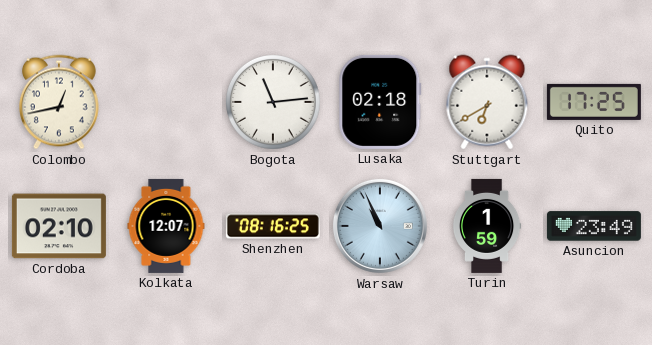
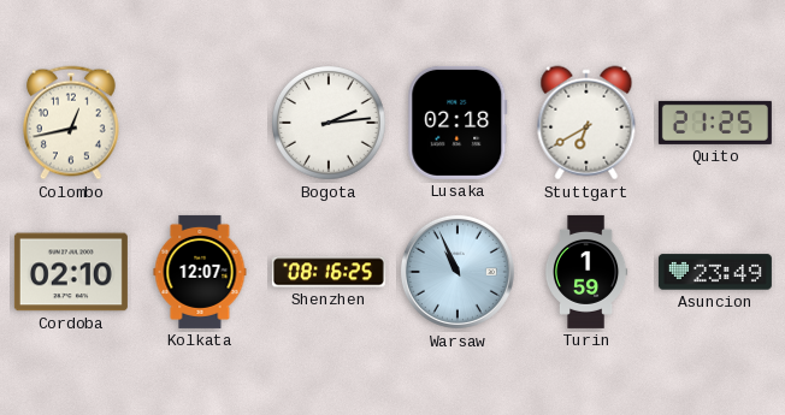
Bogota: 11:14 -> 2:14 (330, 124)
Quito: 17:25 -> 21:25 (715, 123)
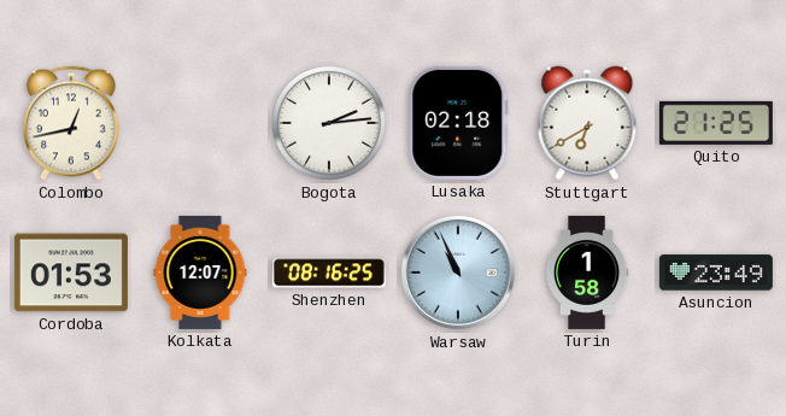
Cordoba: 02:10 -> 01:53 (71, 273)
Turin: 1:59 -> 1:58 (587, 273)
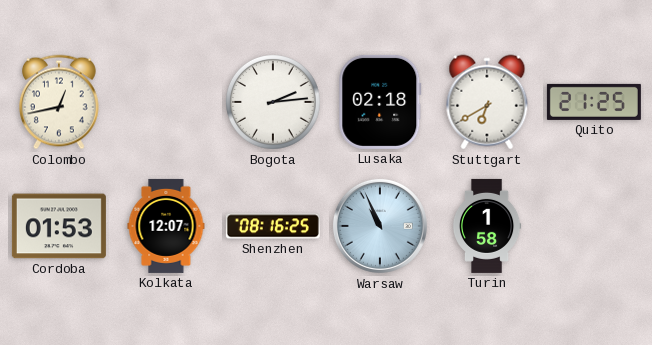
Asuncion: 23:49 -> none (716, 273)
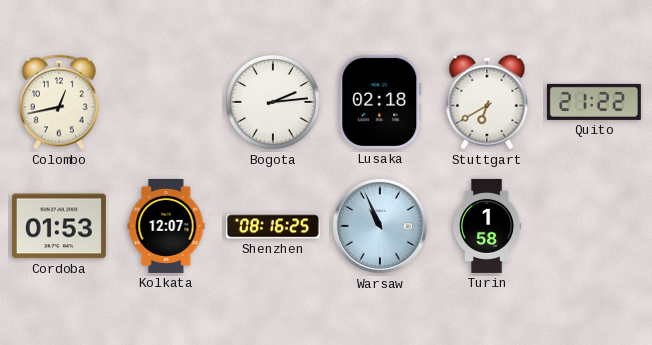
Quito: 21:25 -> 21:22 (594, 102)
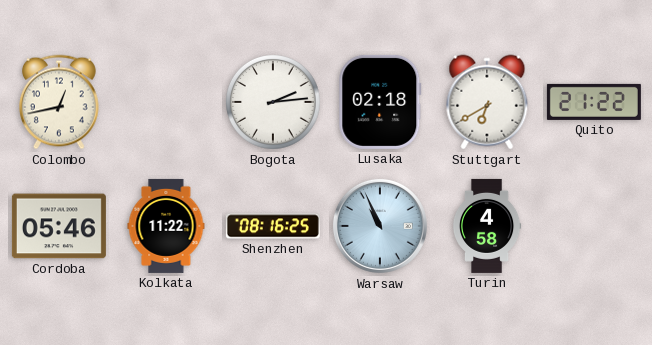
Cordoba: 01:53 -> 05:46 (59, 226)
Kolkata: 12:07 -> 11:22 (166, 226)
Turin: 1:58 -> 4:58 (487, 226)
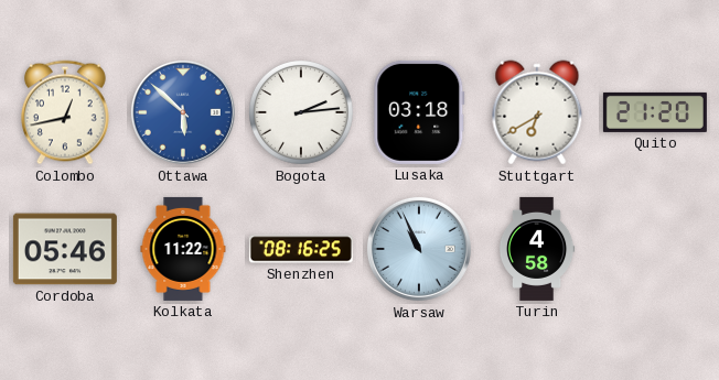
Ottawa: none -> 5:52 (183, 112)
Lusaka: 02:18 -> 03:18 (419, 112)
Quito: 21:22 -> 21:20 (655, 112)
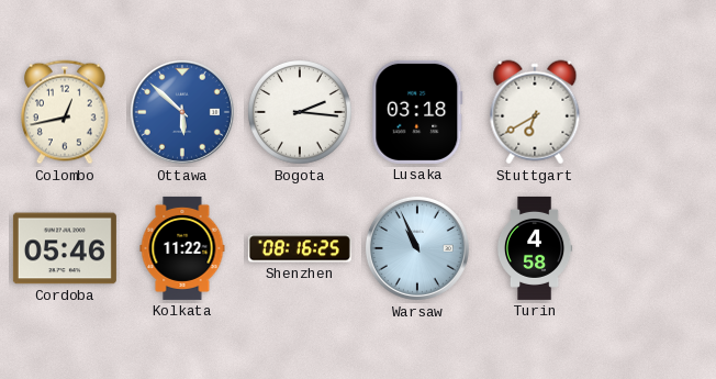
Bogota: 2:14 -> 2:16 (301, 113)
Quito: 21:20 -> none (655, 112)
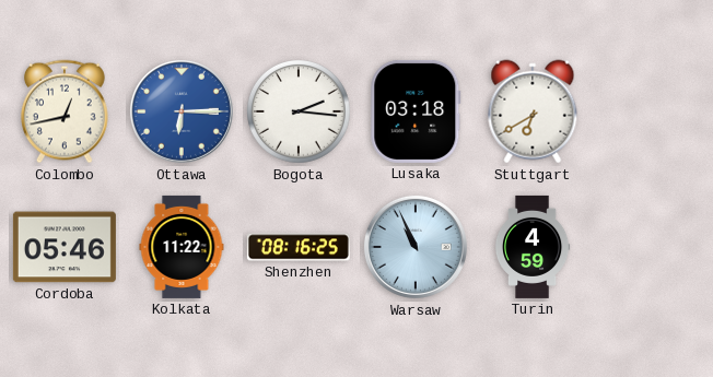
Ottawa: 5:52 -> 6:15 (182, 111)
Turin: 4:58 -> 4:59 (533, 247)
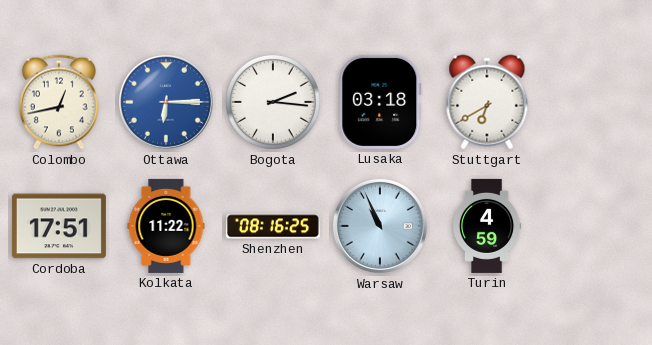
Cordoba: 05:46 -> 17:51 (59, 226)
